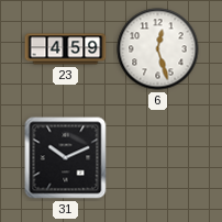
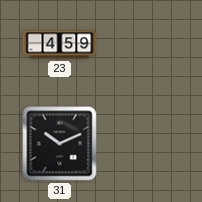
6: 12:27 -> none (158, 49)
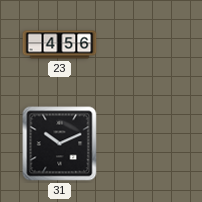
23: 4:59 -> 4:56 (60, 45)
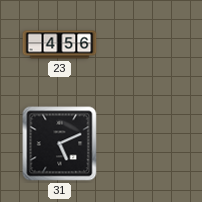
31: 10:11 -> 5:11 (60, 144)
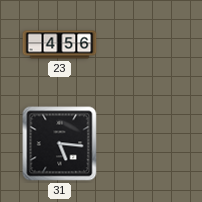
31: 5:11 -> 5:16 (60, 144)
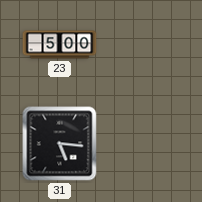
23: 4:56 -> 5:00 (60, 45)
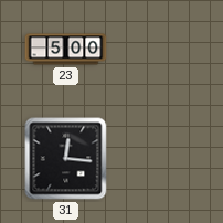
31: 5:16 -> 12:16 (66, 159)
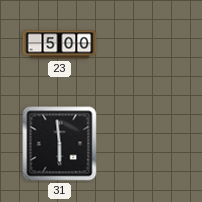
31: 12:16 -> 5:59 (60, 144)
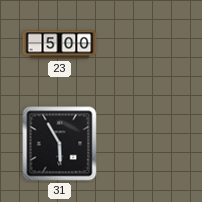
31: 5:59 -> 5:55 (60, 144)
